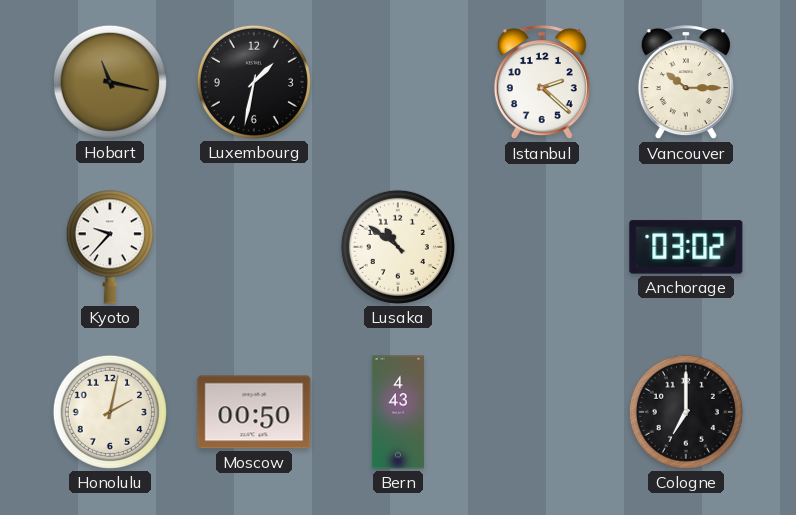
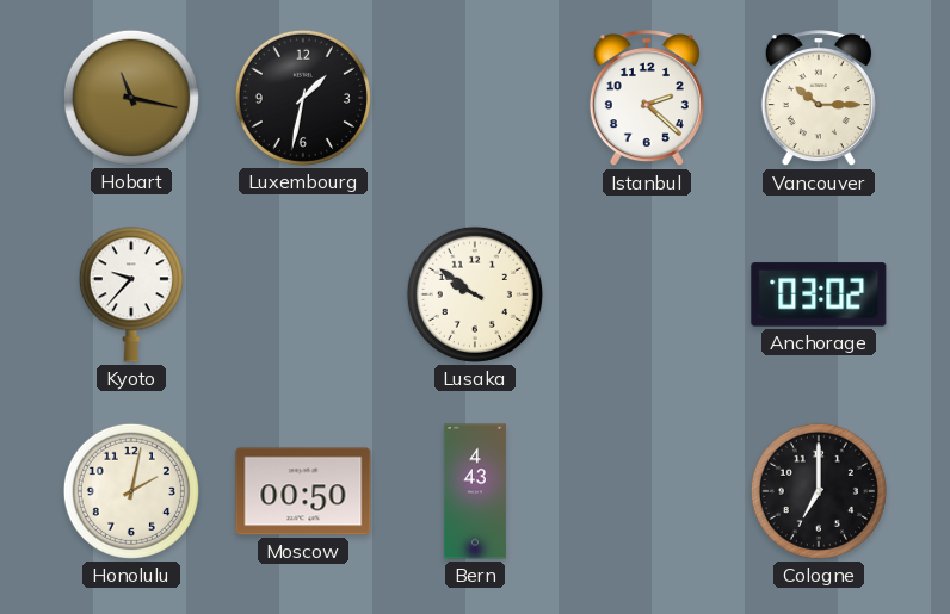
Lusaka: 10:51 -> 9:51 (475, 294)
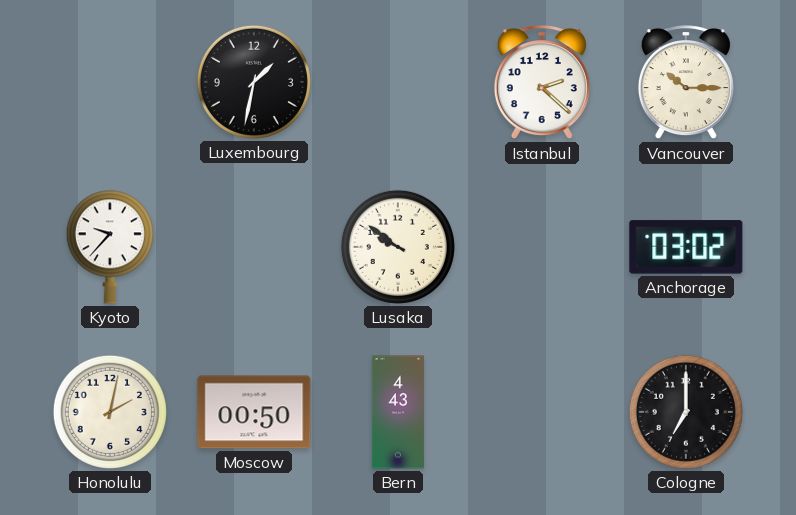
Hobart: 11:17 -> none (131, 98)
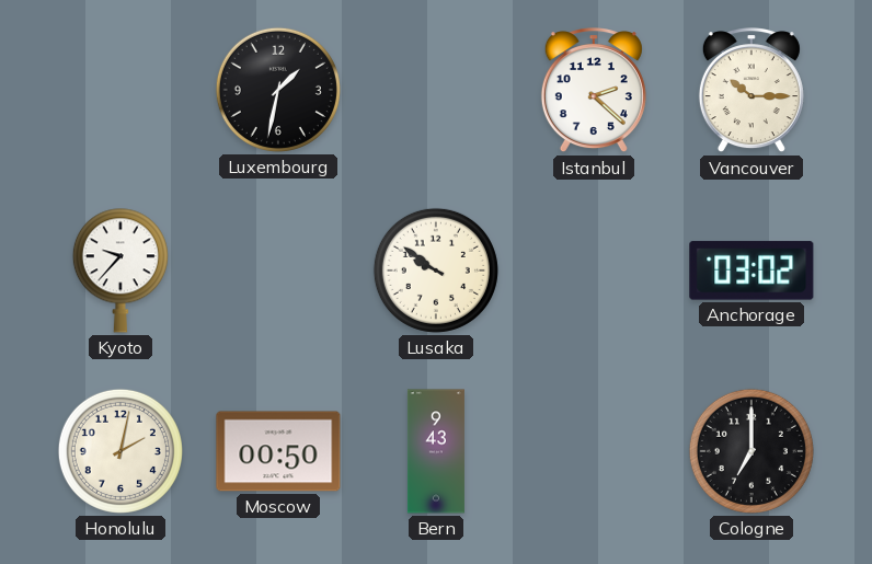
Bern: 4:43 -> 9:43 (436, 451)
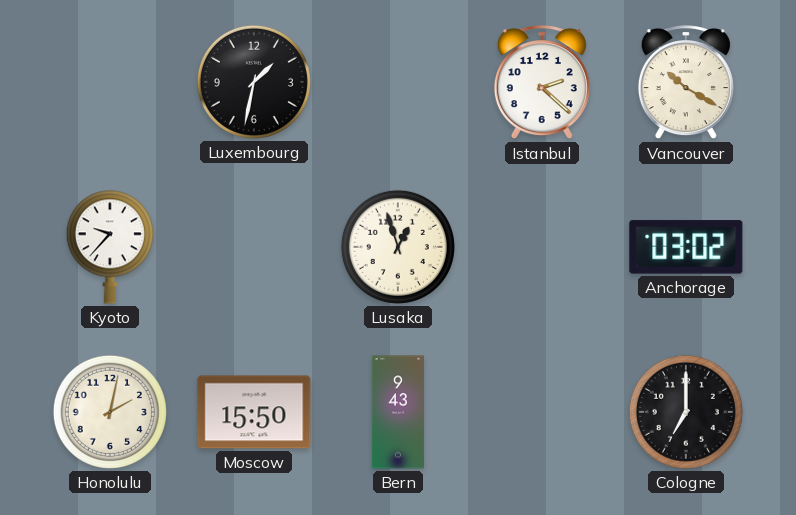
Vancouver: 10:15 -> 10:20 (686, 83)
Lusaka: 9:51 -> 12:57 (398, 247)
Moscow: 00:50 -> 15:50 (254, 412)
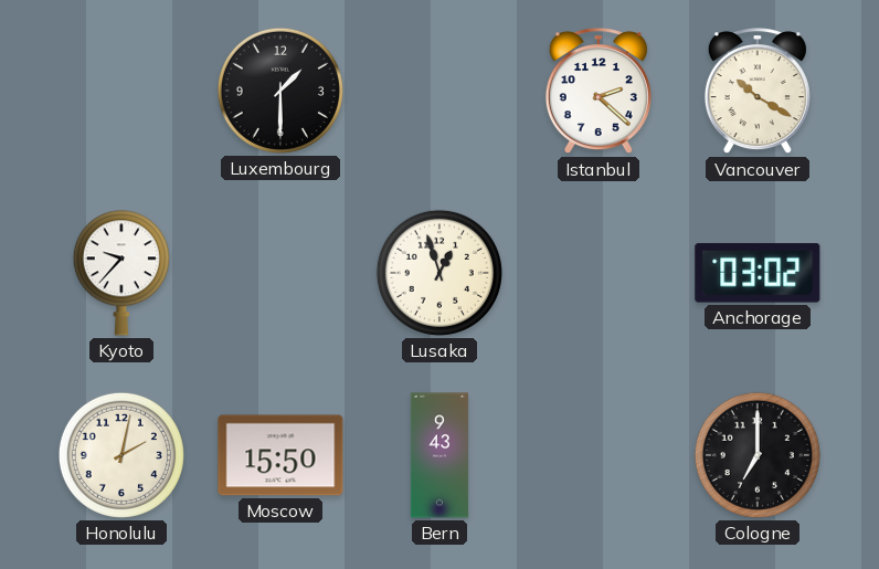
Luxembourg: 1:32 -> 1:30 (280, 91)
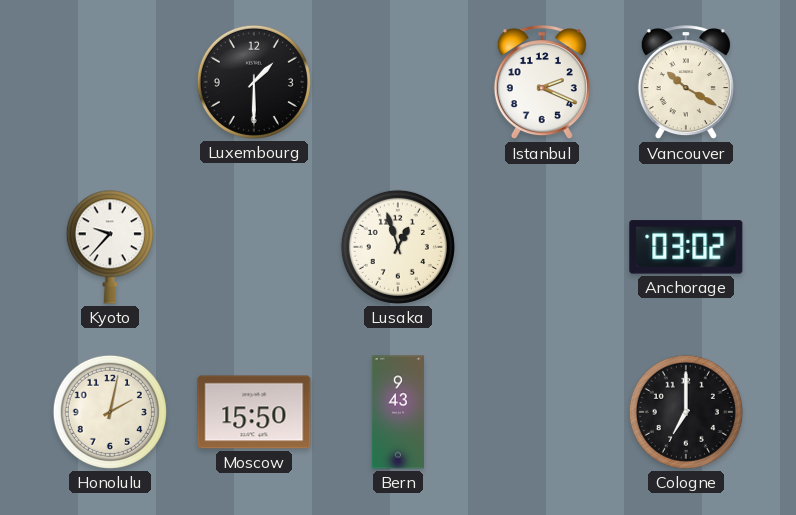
Istanbul: 2:22 -> 2:19 (542, 83)
